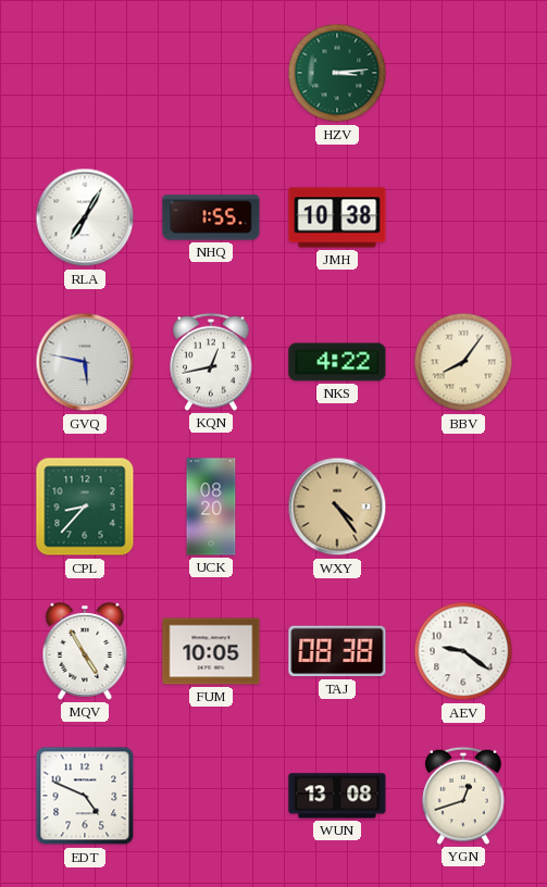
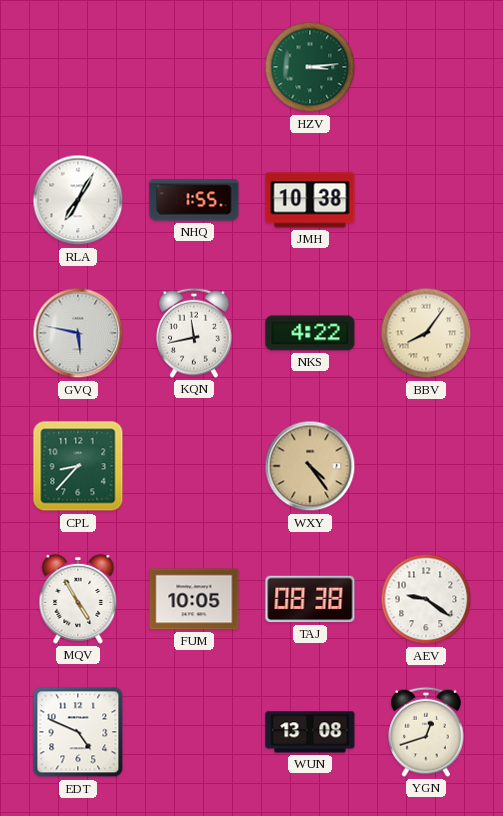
KQN: 12:43 -> 11:43 (194, 333)
UCK: 08:20 -> none (211, 507)
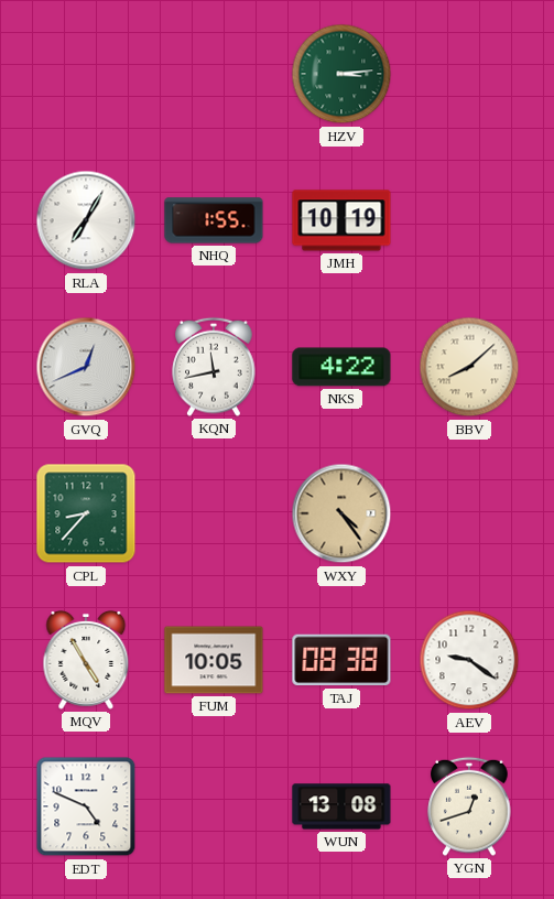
JMH: 10:38 -> 10:19 (341, 220)
GVQ: 5:47 -> 12:41 (86, 367)
BBV: 8:06 -> 8:08 (469, 367)
